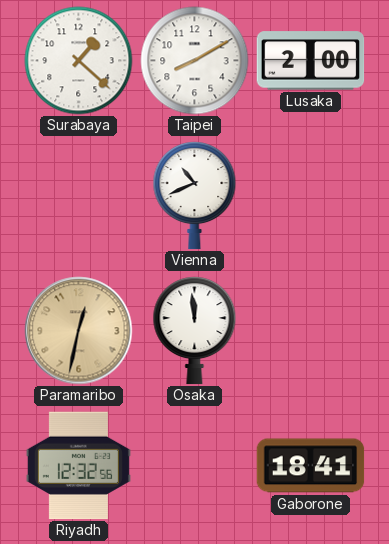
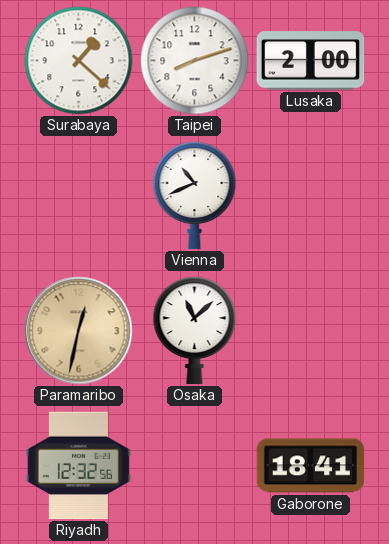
Taipei: 8:10 -> 8:12 (195, 61)
Osaka: 11:59 -> 11:08 (195, 331)
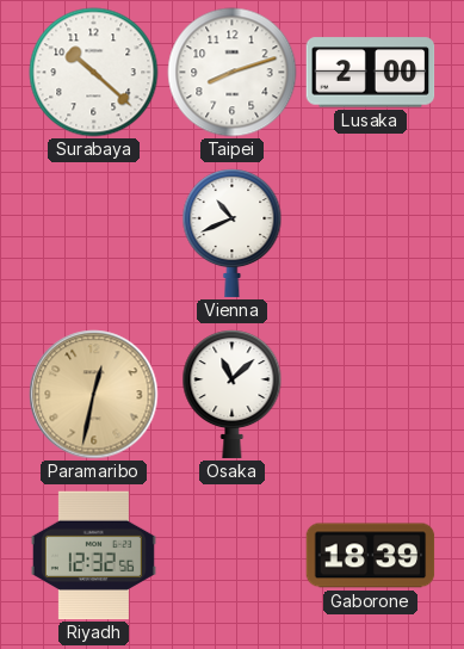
Surabaya: 1:22 -> 10:22 (94, 73)
Gaborone: 18:41 -> 18:39 (371, 556)
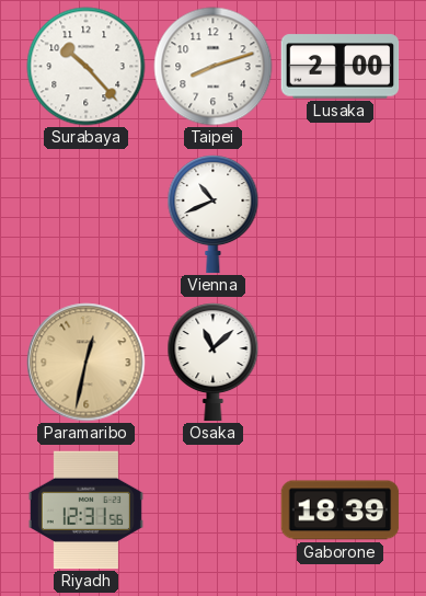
Surabaya: 10:22 -> 10:23 (87, 67)
Riyadh: 12:32 -> 12:31 (85, 511)
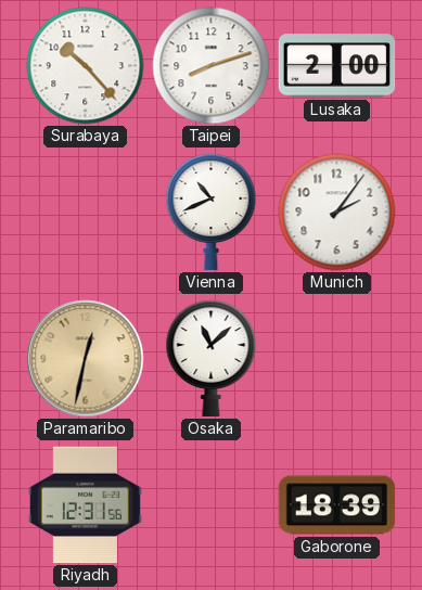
Munich: none -> 2:06 (337, 213)
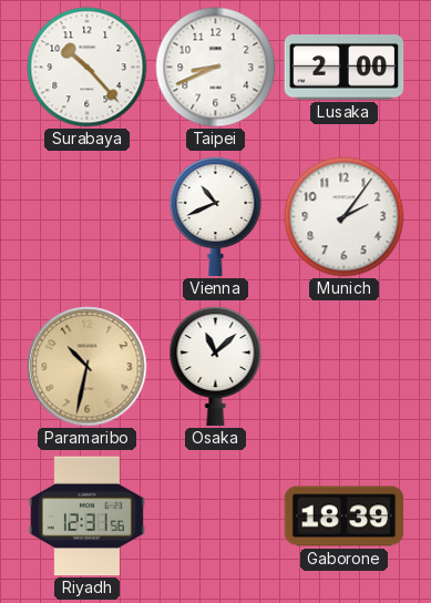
Taipei: 8:12 -> 8:41 (216, 68)
Paramaribo: 12:32 -> 10:32 (88, 367)
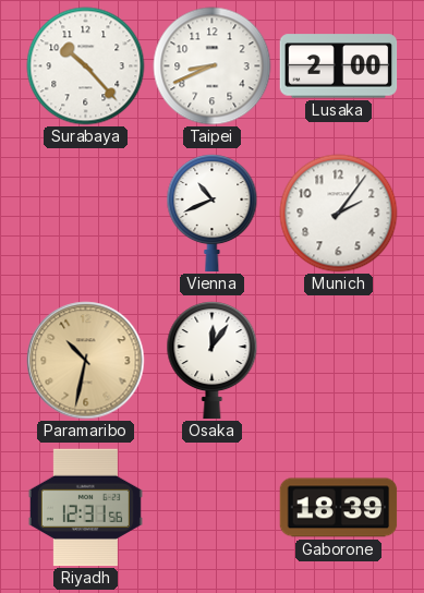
Osaka: 11:08 -> 12:06 (213, 361)
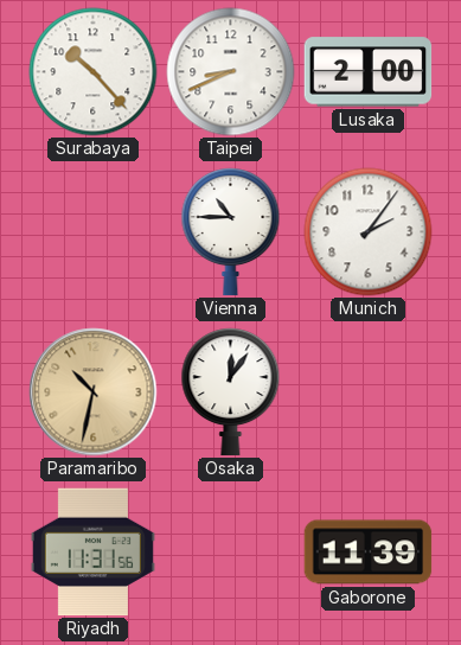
Vienna: 10:41 -> 10:45 (231, 232)
Riyadh: 12:31 -> 11:31 (92, 553)
Gaborone: 18:39 -> 11:39 (369, 553)
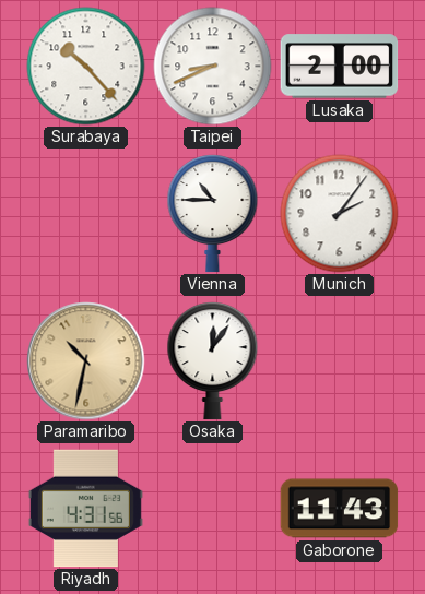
Riyadh: 11:31 -> 4:31 (85, 509)
Gaborone: 11:39 -> 11:43 (340, 509)
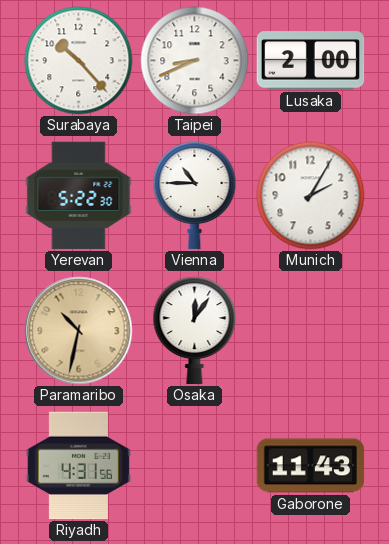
Yerevan: none -> 5:22 (79, 196)
Munich: 2:06 -> 2:05 (311, 196)
